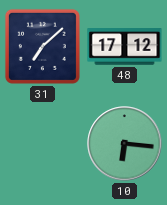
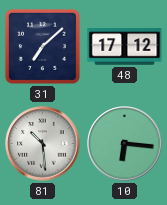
81: none -> 10:29 (43, 144)
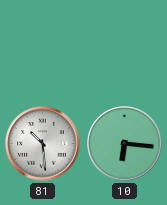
31: 7:08 -> none (42, 46)
48: 17:12 -> none (125, 47)
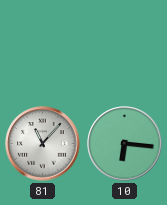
81: 10:29 -> 11:07 (43, 144)
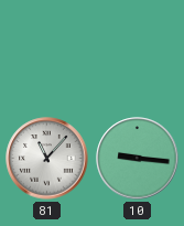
10: 6:16 -> 9:16 (138, 159)
